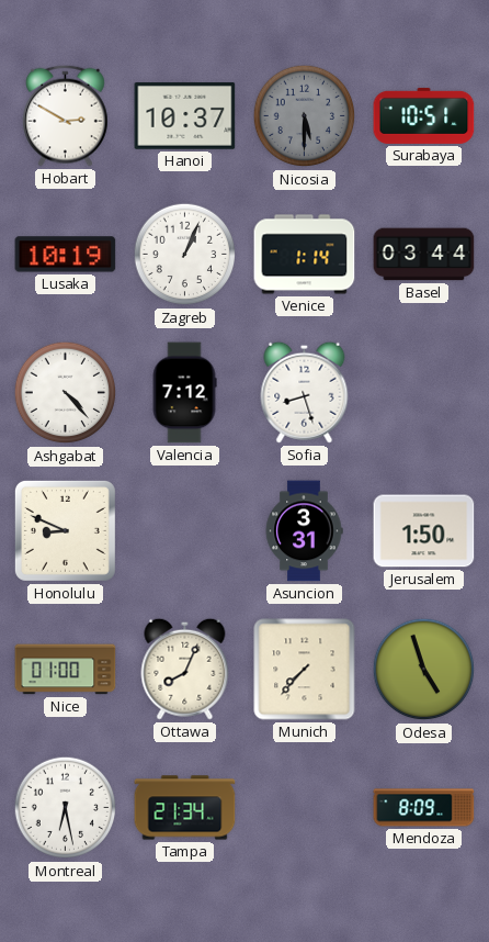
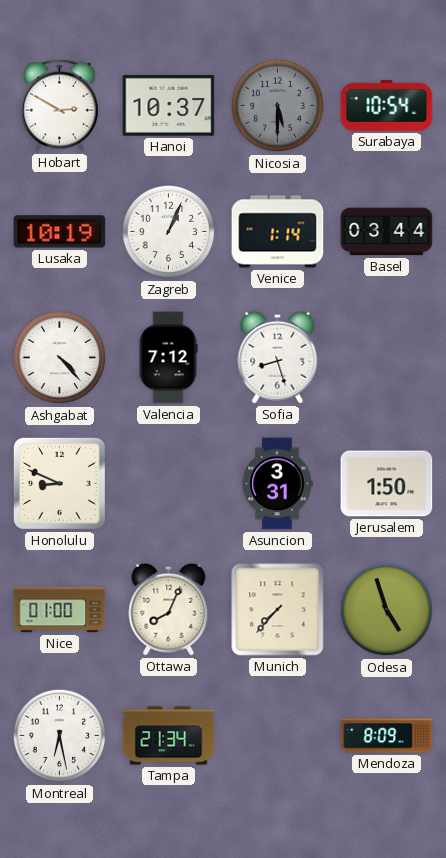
Surabaya: 10:51 -> 10:54 (387, 105)
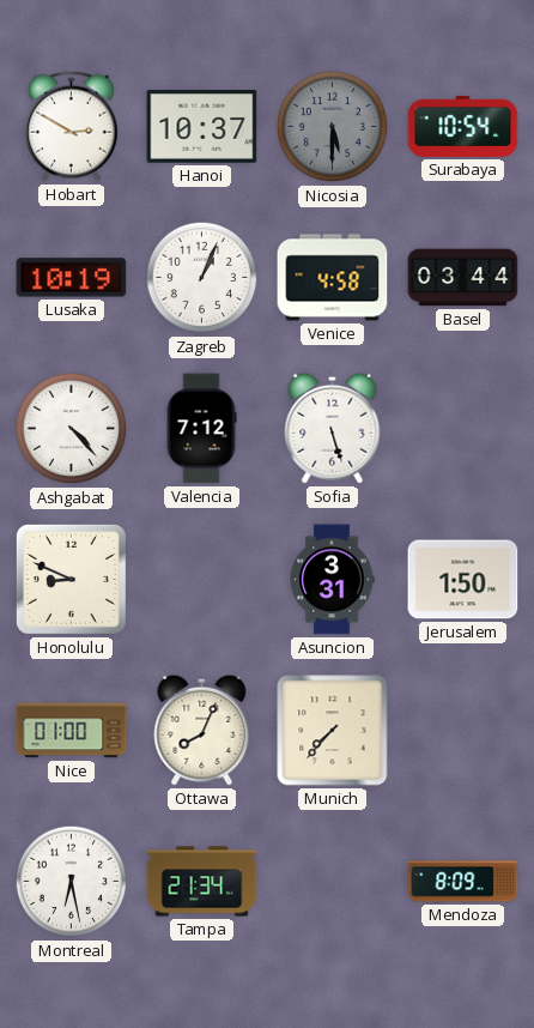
Venice: 1:14 -> 4:58 (333, 278)
Sofia: 8:27 -> 5:27 (333, 428)
Odesa: 4:57 -> none (387, 610)
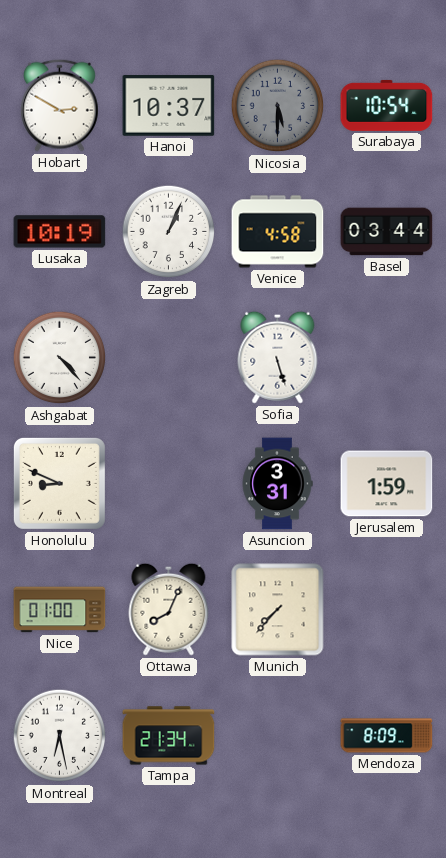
Valencia: 7:12 -> none (201, 429)
Jerusalem: 1:50 -> 1:59 (387, 484)
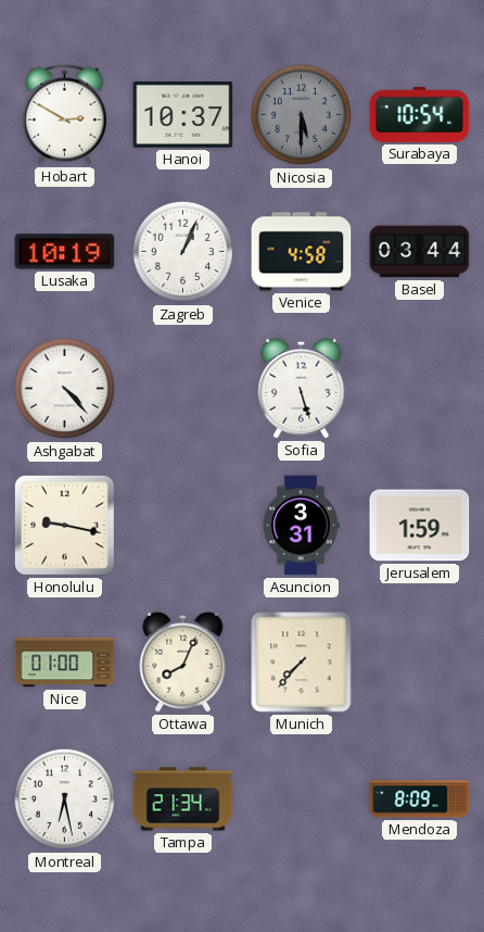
Honolulu: 8:49 -> 9:17 (64, 525)
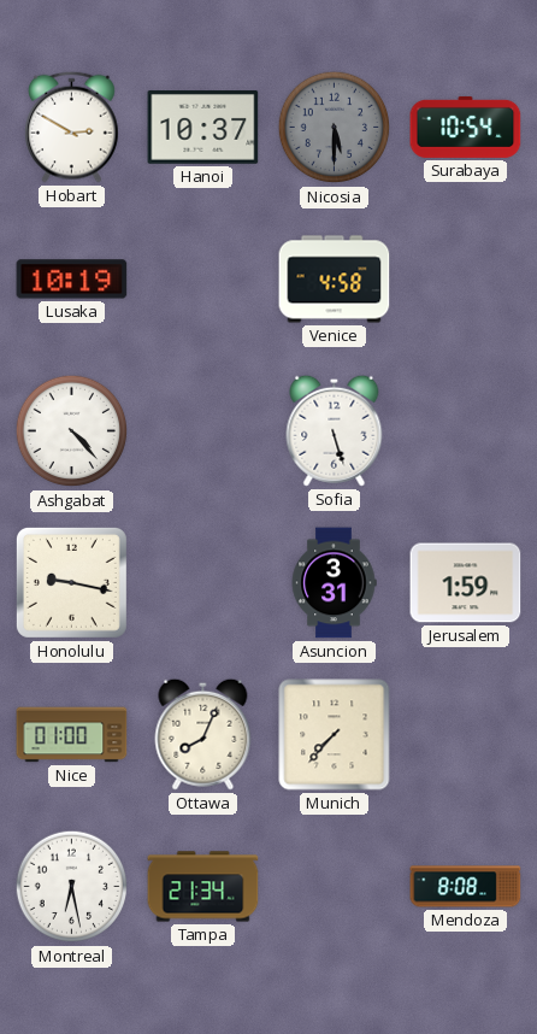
Zagreb: 1:04 -> none (183, 252)
Basel: 03:44 -> none (420, 252)
Mendoza: 8:09 -> 8:08 (466, 887)
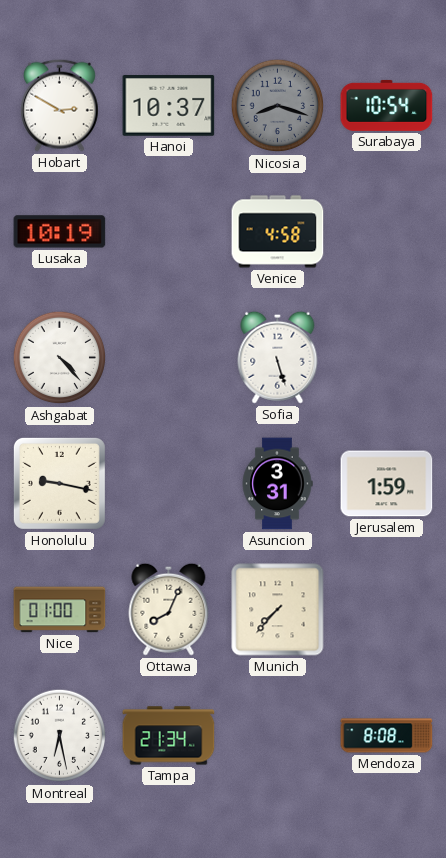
Nicosia: 5:30 -> 8:18 (278, 106)
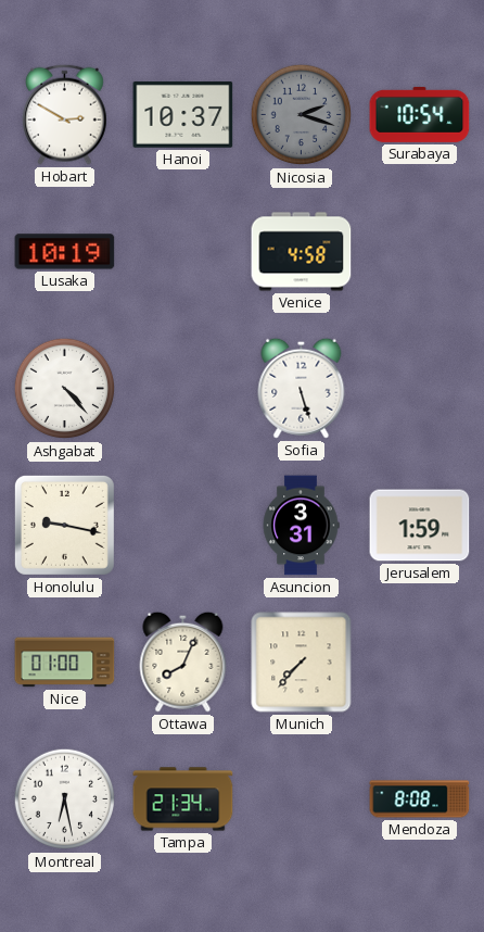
Nicosia: 8:18 -> 2:18 (302, 115)
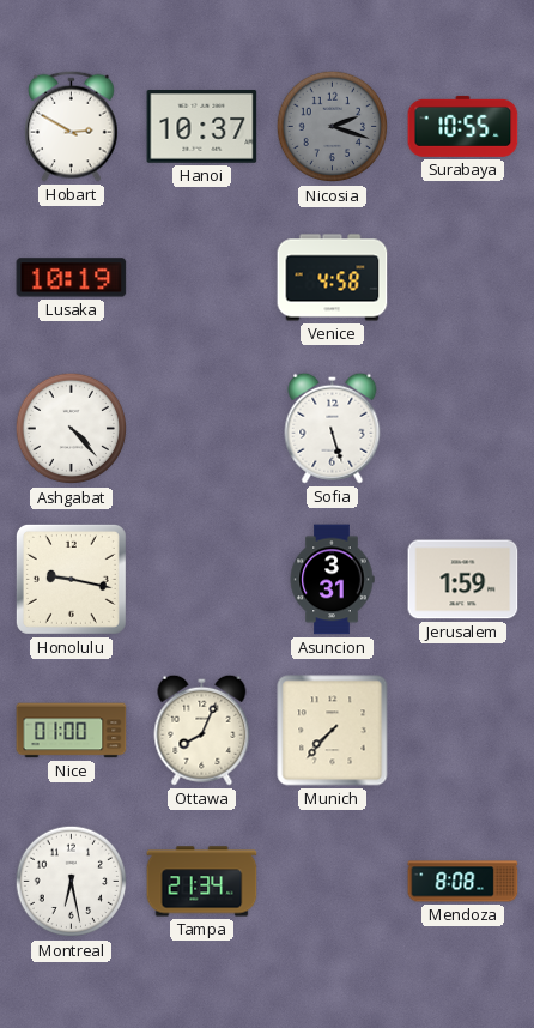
Surabaya: 10:54 -> 10:55 (463, 126)
